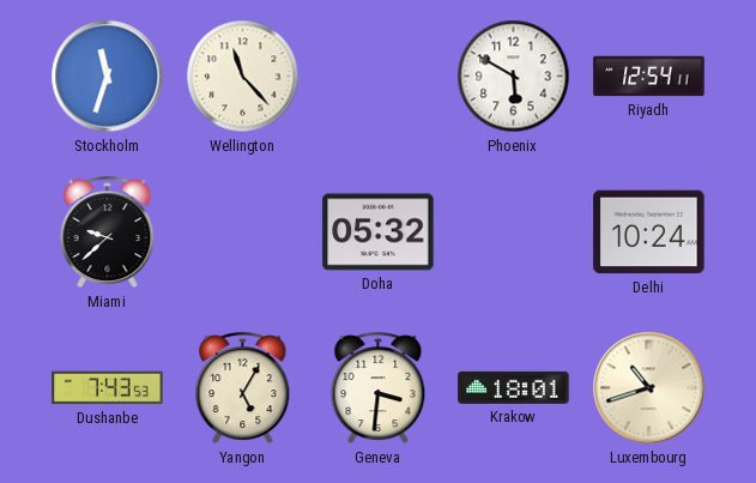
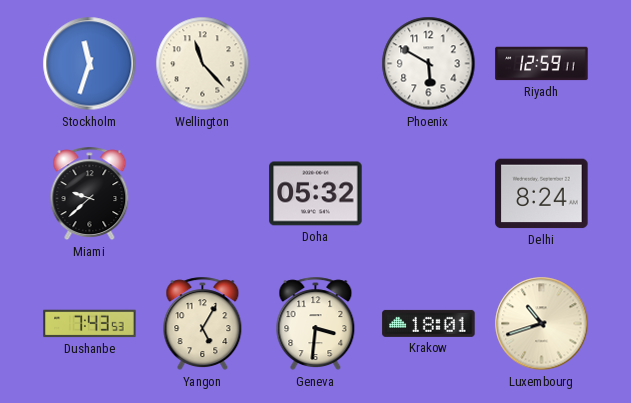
Riyadh: 12:54 -> 12:59 (542, 64)
Delhi: 10:24 -> 8:24 (542, 194)
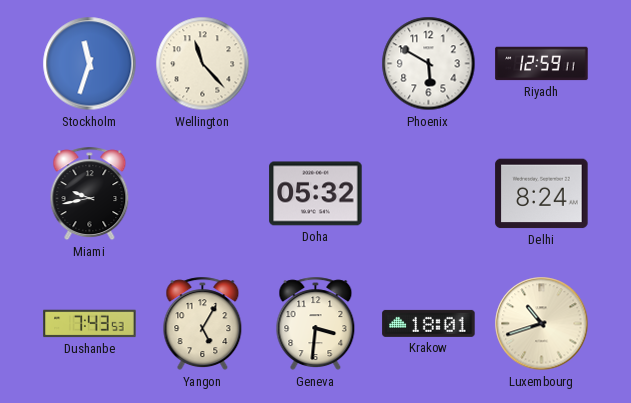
Miami: 9:38 -> 9:43 (90, 194)
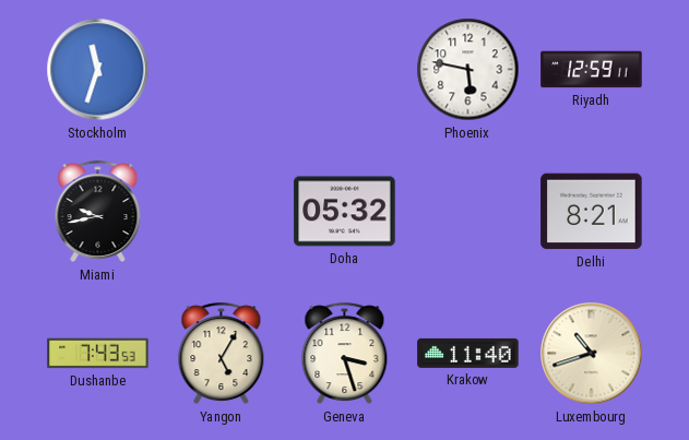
Wellington: 11:23 -> none (203, 64)
Phoenix: 5:50 -> 5:47 (468, 70)
Delhi: 8:24 -> 8:21 (592, 212)
Geneva: 3:31 -> 3:27 (345, 354)
Krakow: 18:01 -> 11:40 (468, 353)
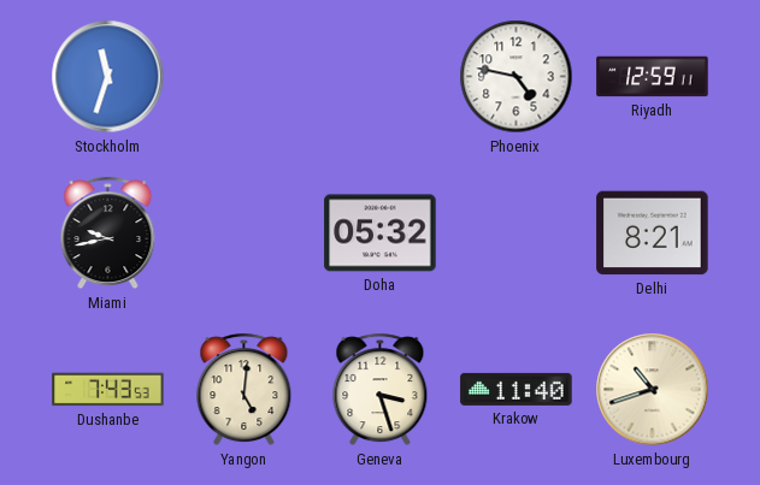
Phoenix: 5:47 -> 4:47 (517, 77)
Yangon: 5:05 -> 5:01 (245, 390)
